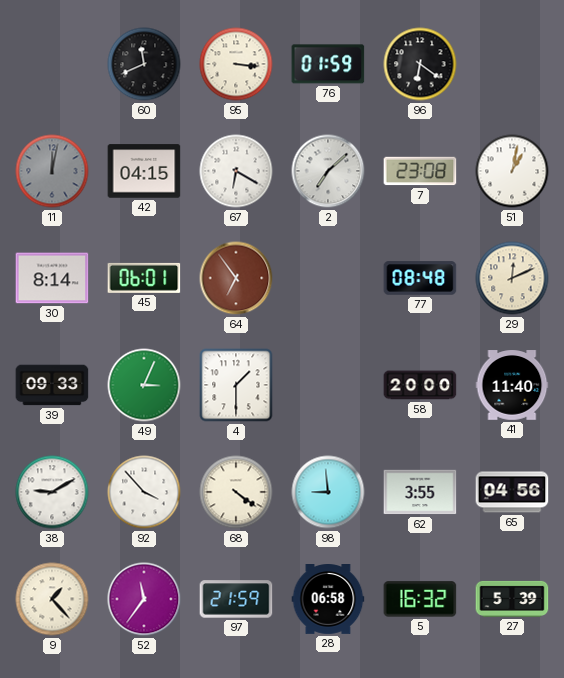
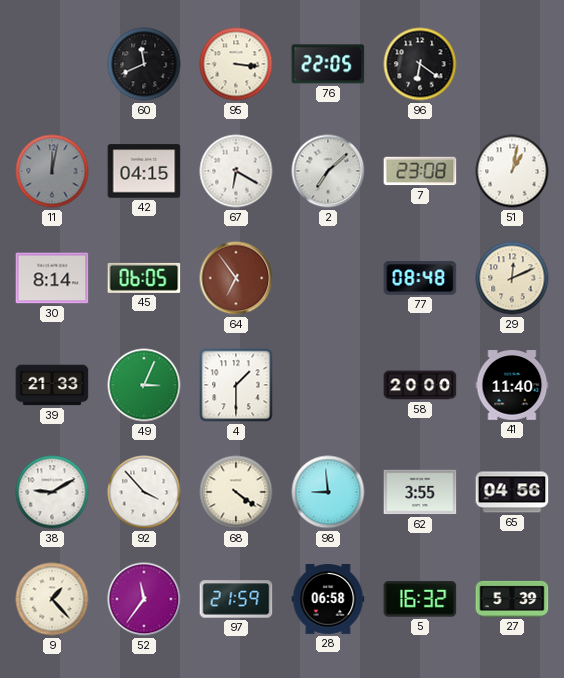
76: 01:59 -> 22:05 (328, 64)
45: 06:01 -> 06:05 (144, 278)
39: 09:33 -> 21:33 (52, 385)
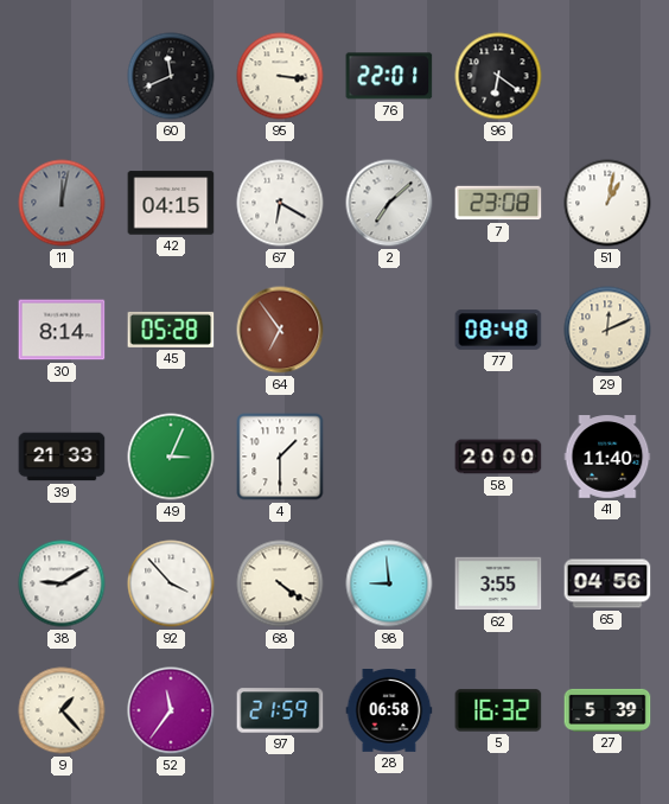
76: 22:05 -> 22:01 (389, 76)
45: 06:05 -> 05:28 (171, 330)
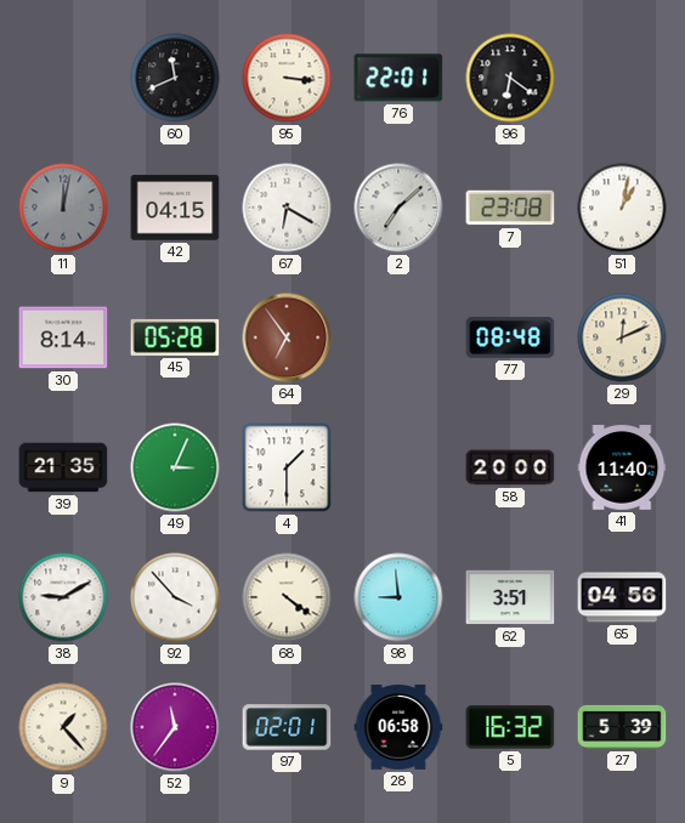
39: 21:33 -> 21:35 (63, 467)
62: 3:55 -> 3:51 (510, 597)
97: 21:59 -> 02:01 (287, 727)
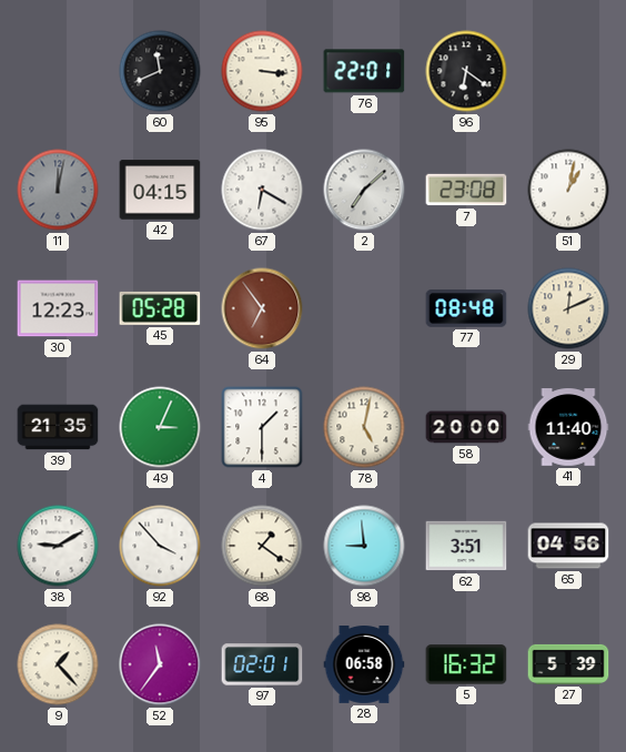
30: 8:14 -> 12:23 (58, 308)
78: none -> 5:02 (364, 427)
68: 4:21 -> 1:21 (262, 546)
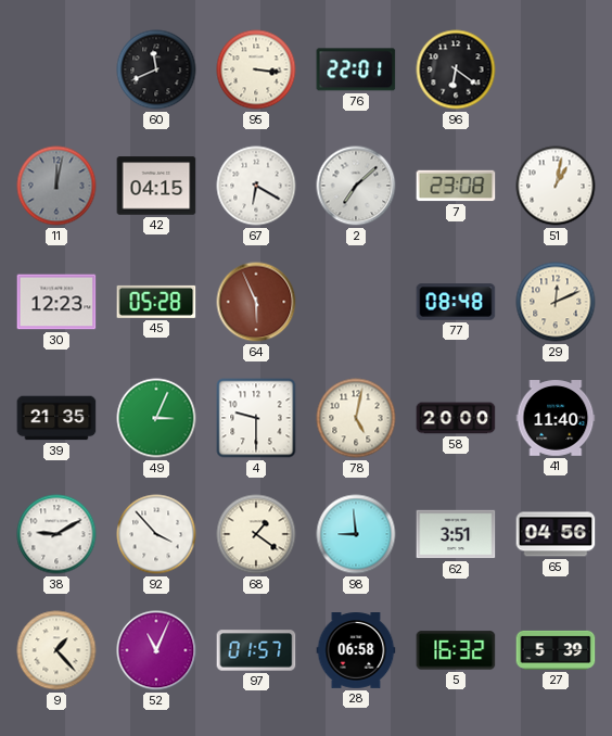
64: 6:54 -> 5:56 (256, 302)
4: 1:30 -> 9:30 (256, 418)
52: 11:36 -> 11:04 (156, 650)
97: 02:01 -> 01:57 (256, 650)
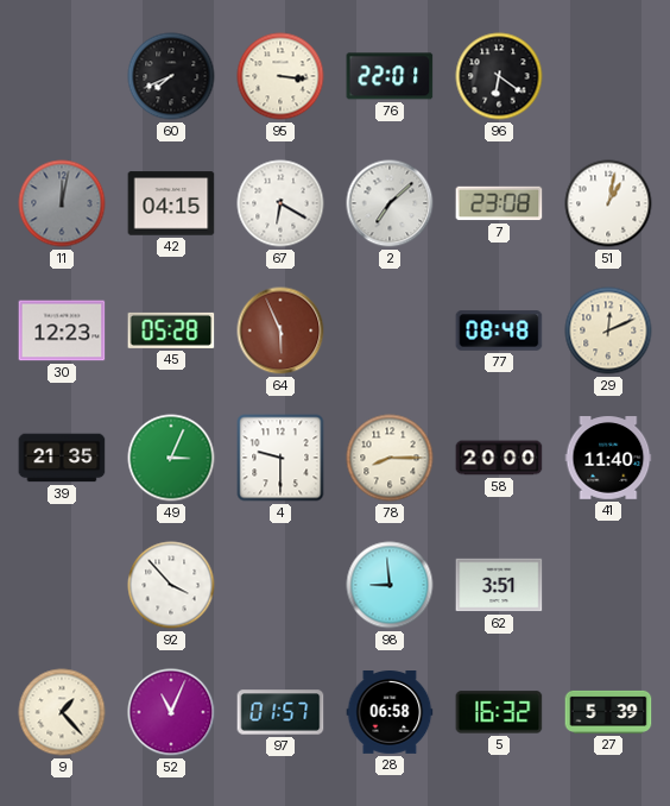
60: 11:41 -> 7:41 (171, 76)
78: 5:02 -> 8:15 (390, 458)
38: 9:10 -> none (56, 534)
68: 1:21 -> none (256, 534)
65: 04:56 -> none (556, 534)
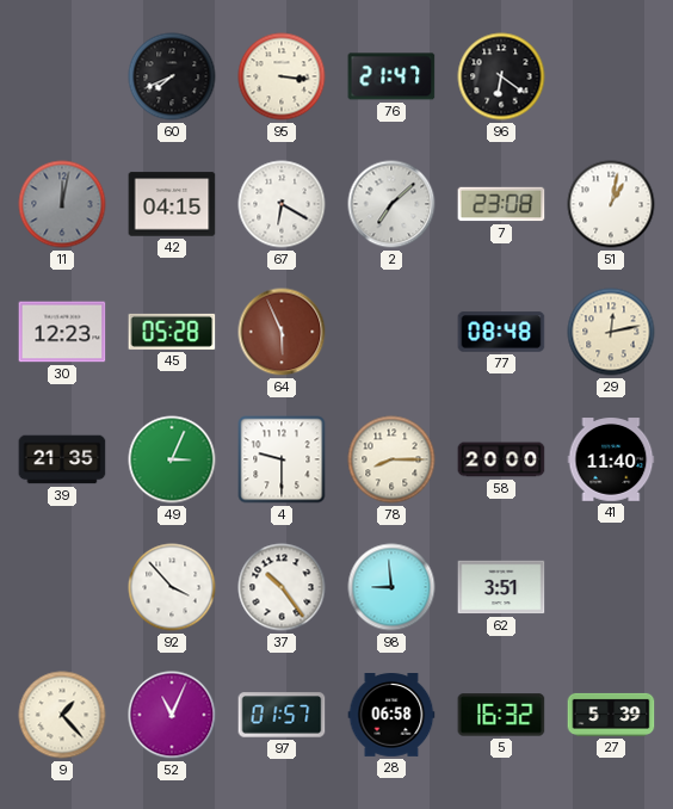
76: 22:01 -> 21:47 (391, 76)
29: 12:11 -> 12:13 (611, 332)
37: none -> 10:24 (282, 587)
